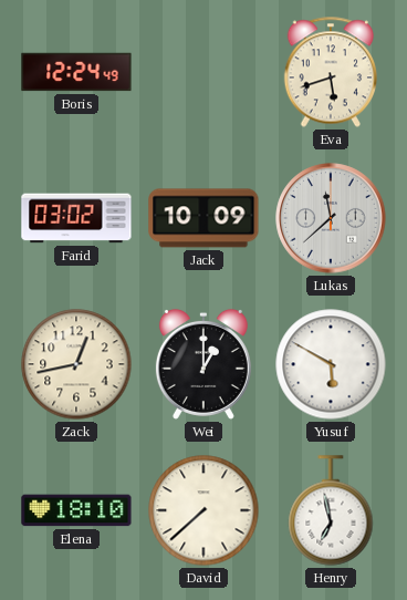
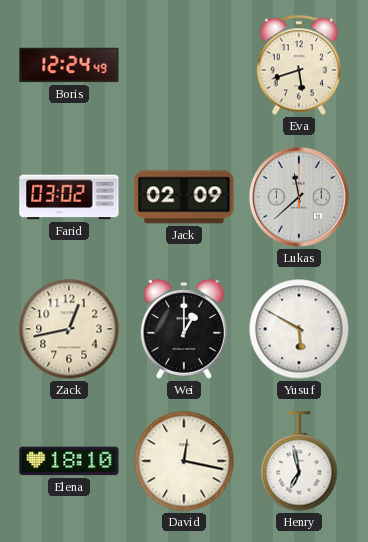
Jack: 10:09 -> 02:09 (184, 197)
David: 7:38 -> 12:17 (184, 461)
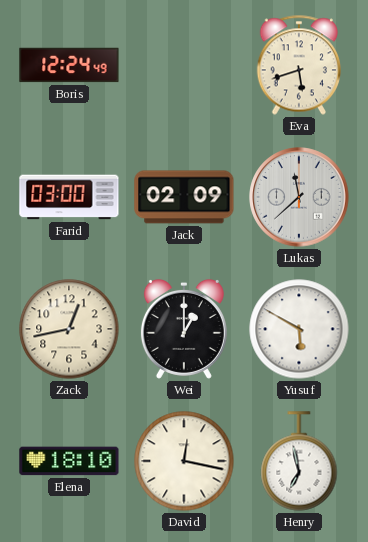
Farid: 03:02 -> 03:00 (69, 197)
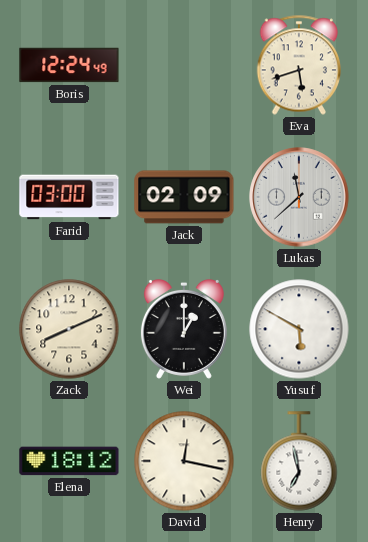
Zack: 12:43 -> 8:11 (69, 329)
Elena: 18:10 -> 18:12 (69, 461)
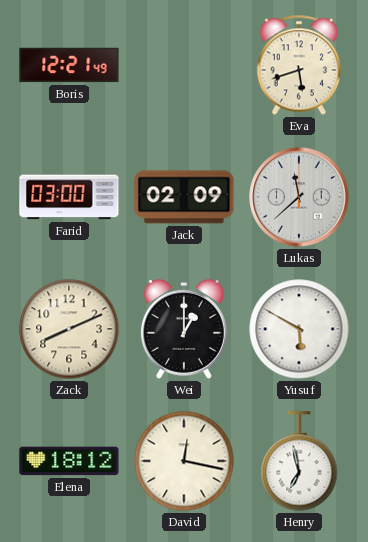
Boris: 12:24 -> 12:21 (69, 65)
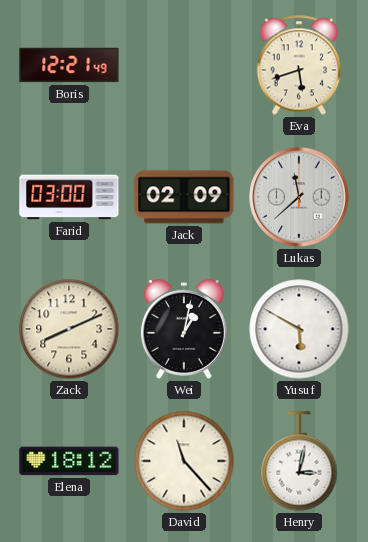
Wei: 1:00 -> 1:02 (184, 329)
David: 12:17 -> 11:23 (184, 461)
Henry: 6:58 -> 3:02 (299, 461)
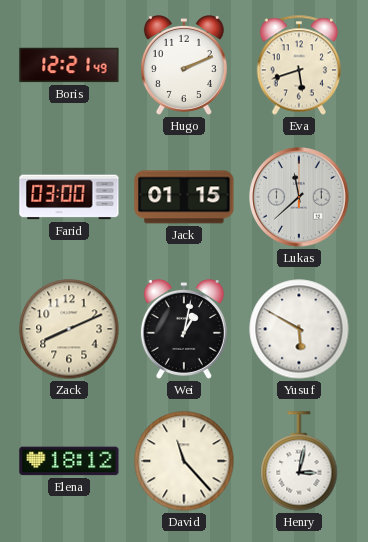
Hugo: none -> 2:11 (184, 65)
Jack: 02:09 -> 01:15 (184, 197)
